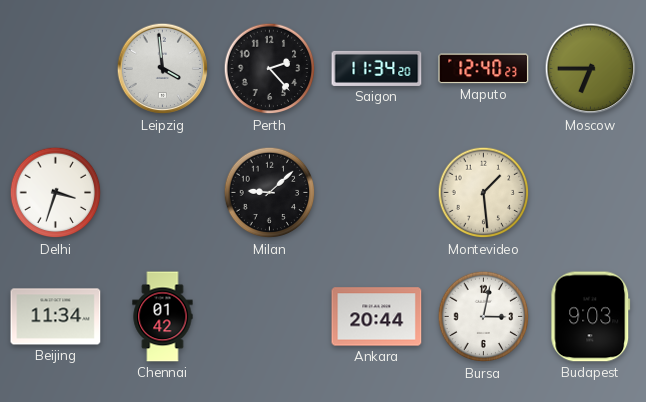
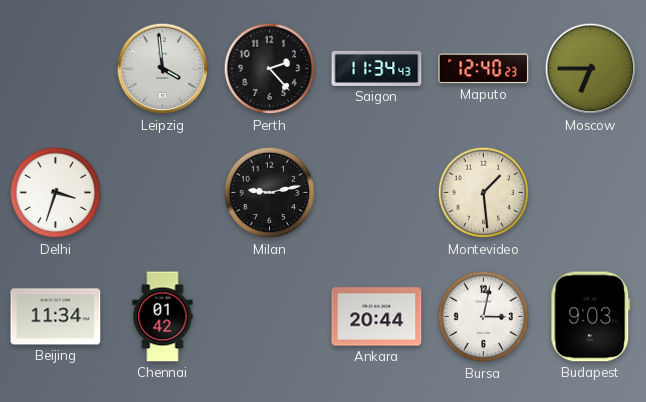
Saigon: 11:34:20 -> 11:34:43 (377, 68)
Milan: 9:08 -> 9:13 (270, 193)
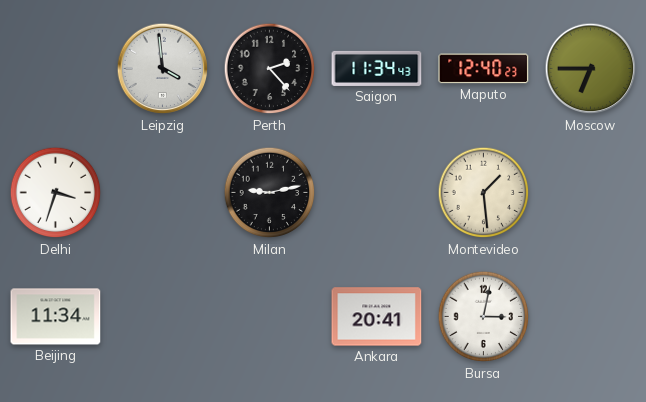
Chennai: 01:42 -> none (163, 317)
Ankara: 20:44 -> 20:41 (377, 317)
Budapest: 9:03 -> none (591, 317)
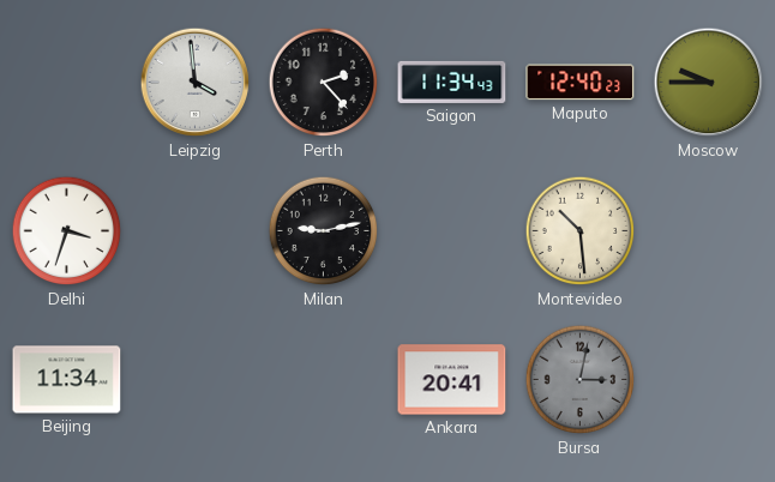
Moscow: 6:45 -> 9:45 (709, 83)
Montevideo: 1:29 -> 10:29 (581, 231)
Bursa dial: white -> grey (581, 380)
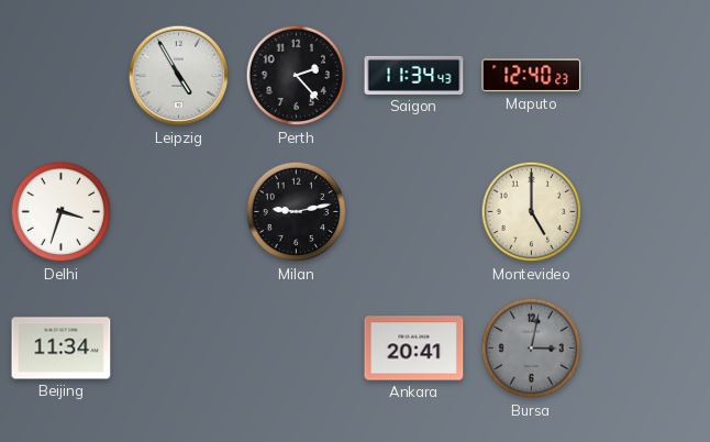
Leipzig: 3:59 -> 4:55 (179, 76)
Moscow: 9:45 -> none (709, 83)
Montevideo: 10:29 -> 5:00 (532, 212)
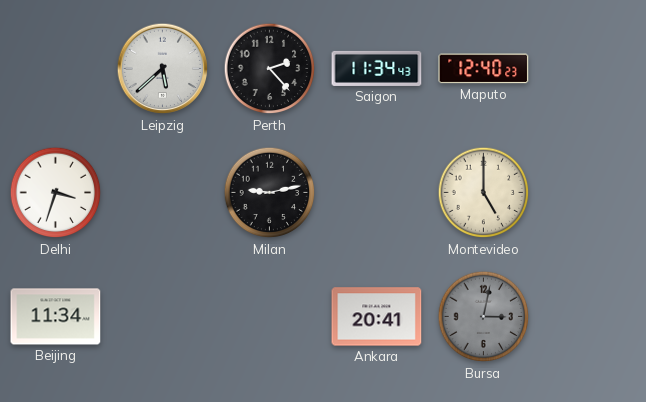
Leipzig: 4:55 -> 5:38 (163, 69)
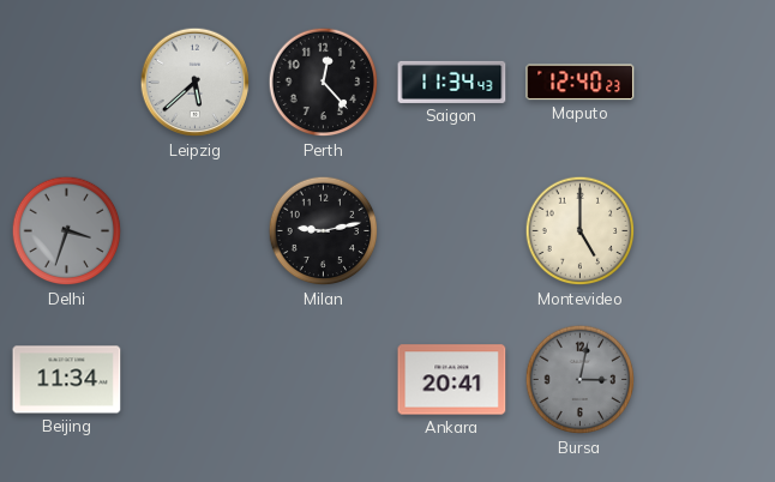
Perth: 2:23 -> 12:23 (324, 83)
Delhi dial: white -> grey (67, 231)
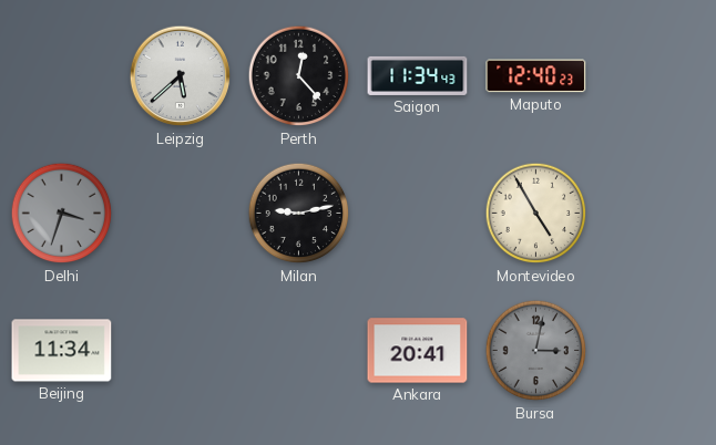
Montevideo: 5:00 -> 4:55 (536, 214)
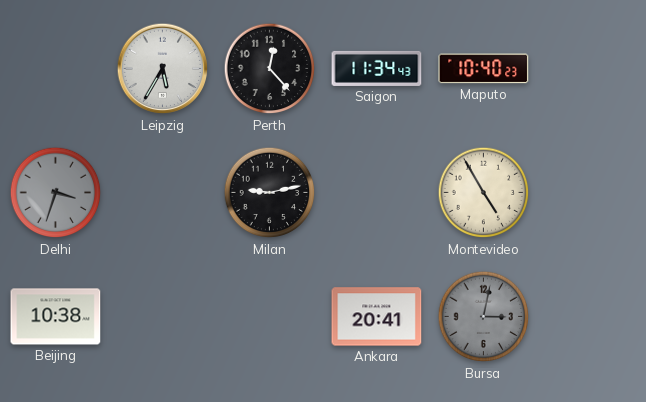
Leipzig: 5:38 -> 5:35 (163, 69)
Maputo: 12:40 -> 10:40 (484, 69)
Beijing: 11:34 -> 10:38 (56, 317)
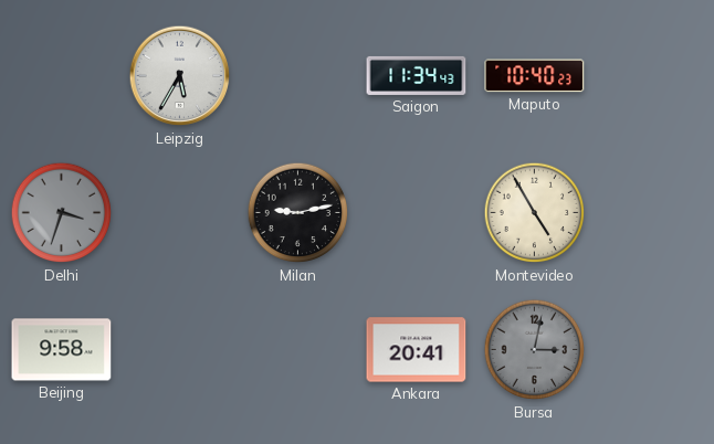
Perth: 12:23 -> none (270, 69)
Beijing: 10:38 -> 9:58 (62, 350)
